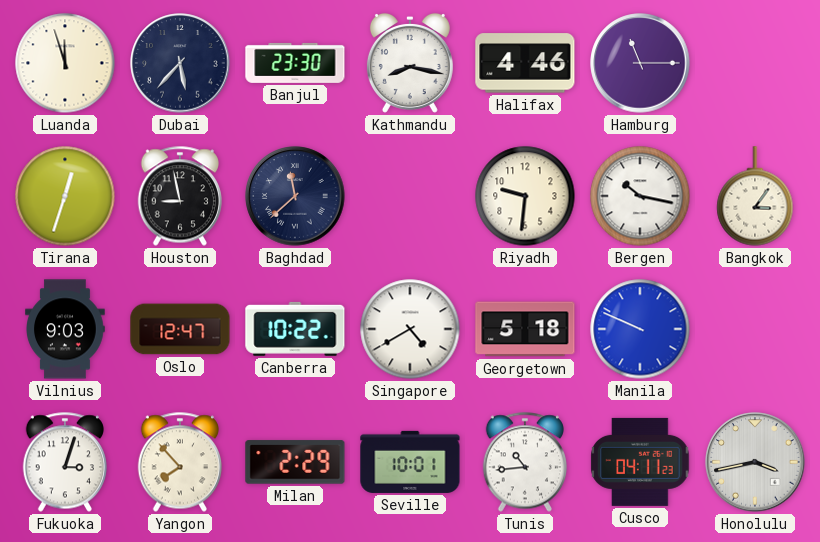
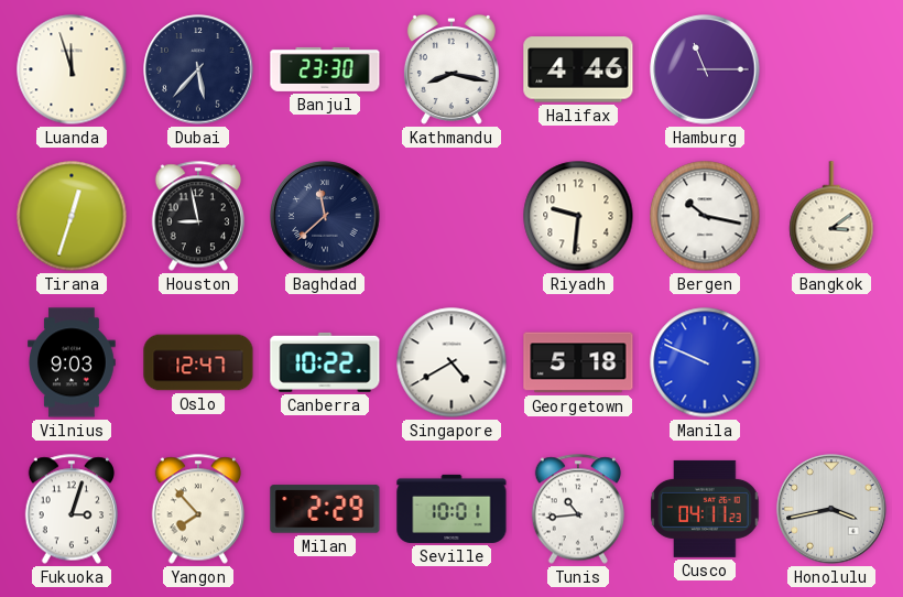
Bangkok: 3:06 -> 3:09 (831, 216)
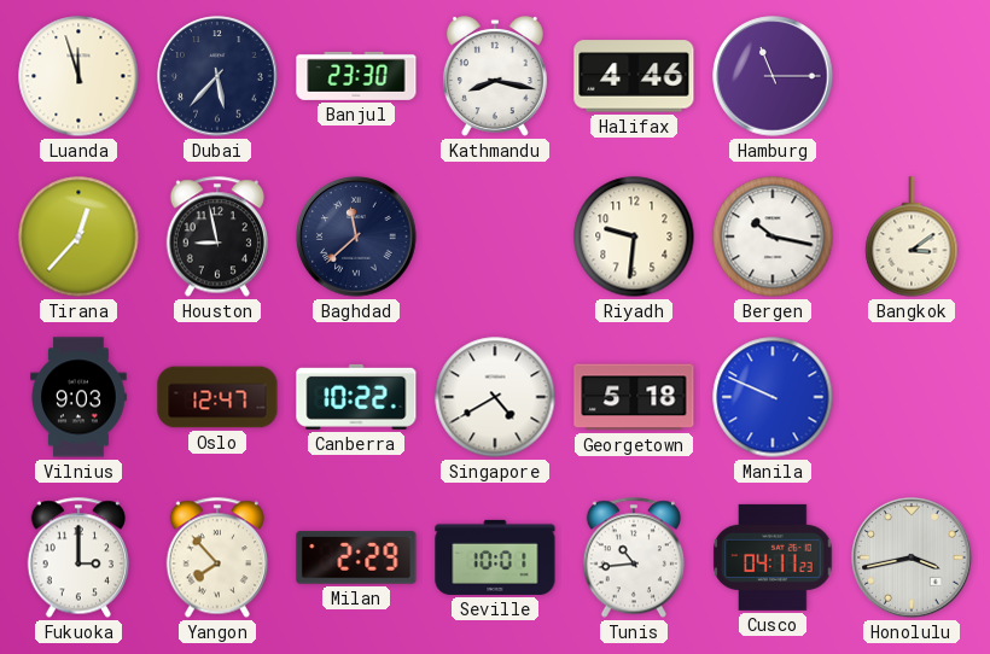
Tirana: 12:33 -> 12:37 (78, 237)
Fukuoka: 3:03 -> 3:00 (77, 557)
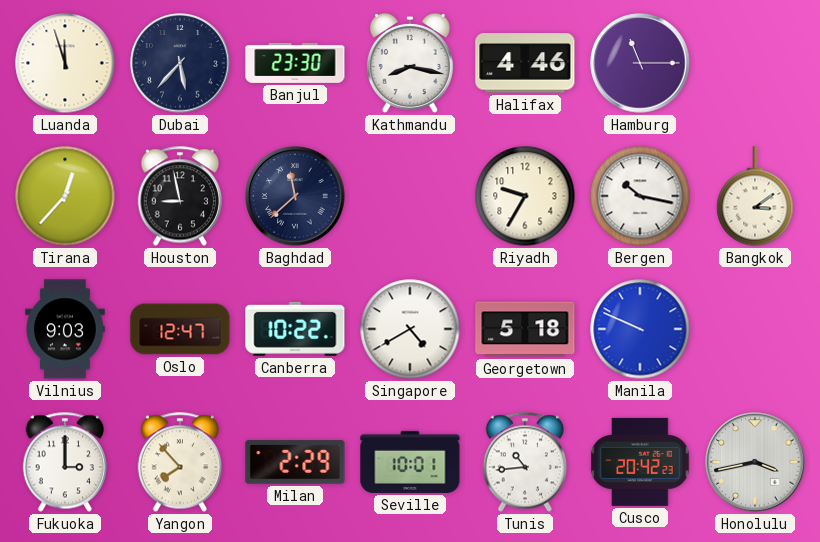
Riyadh: 9:31 -> 9:35 (525, 196)
Cusco: 04:11 -> 20:42 (640, 462)
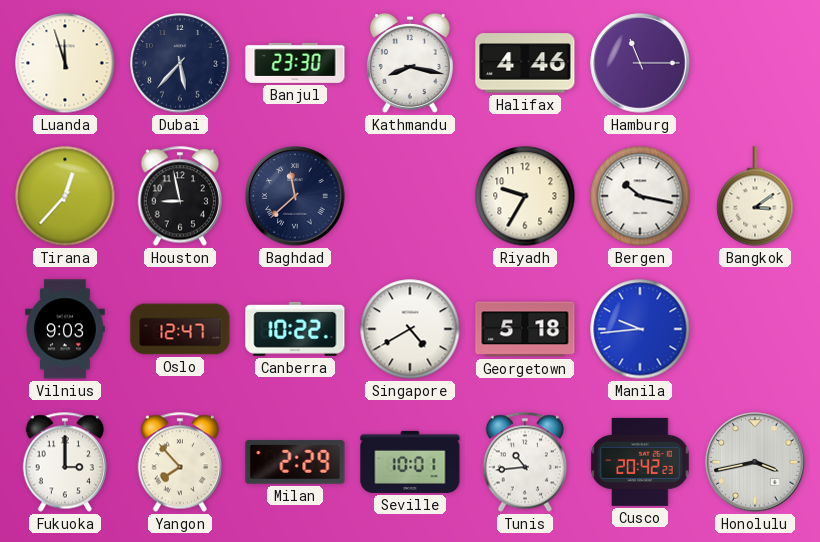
Manila: 9:49 -> 9:44 (640, 329)
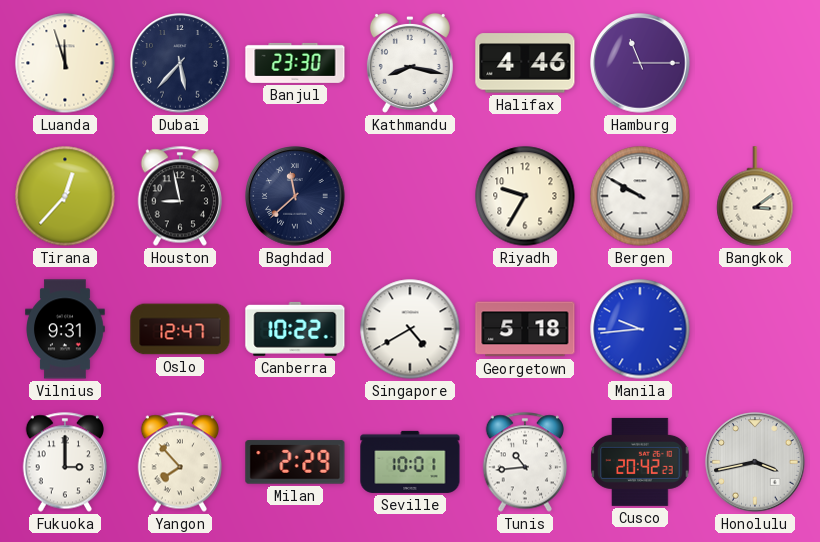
Bergen: 10:17 -> 9:50 (640, 196)
Vilnius: 9:03 -> 9:31 (66, 329)
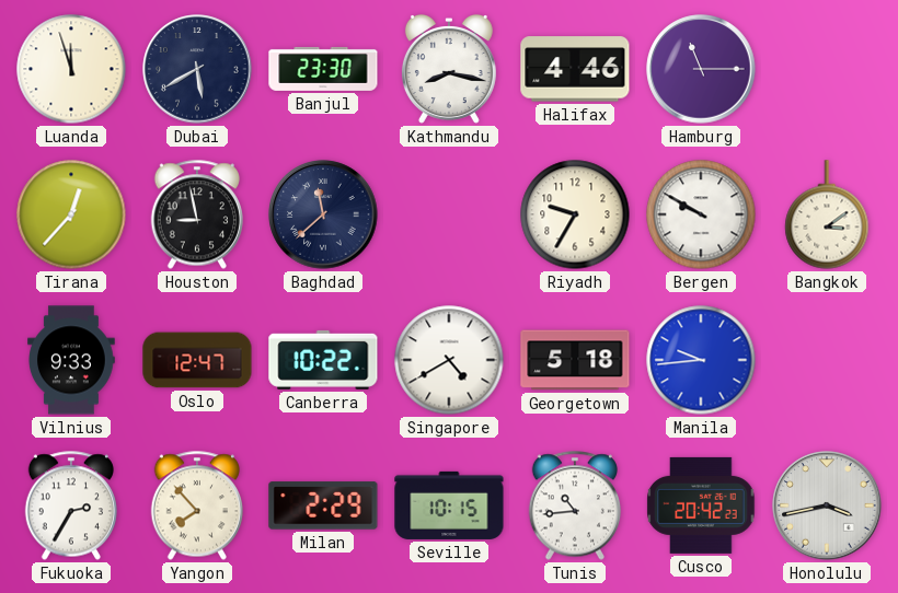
Dubai: 5:37 -> 5:40 (197, 69)
Vilnius: 9:31 -> 9:33 (72, 360)
Fukuoka: 3:00 -> 2:35 (70, 505)
Seville: 10:01 -> 10:15 (449, 505)
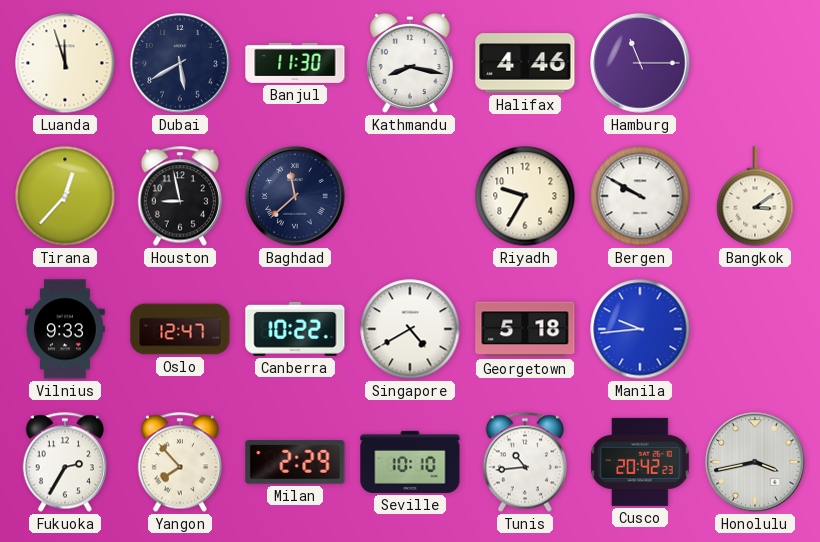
Banjul: 23:30 -> 11:30 (295, 63)
Seville: 10:15 -> 10:10 (410, 462)
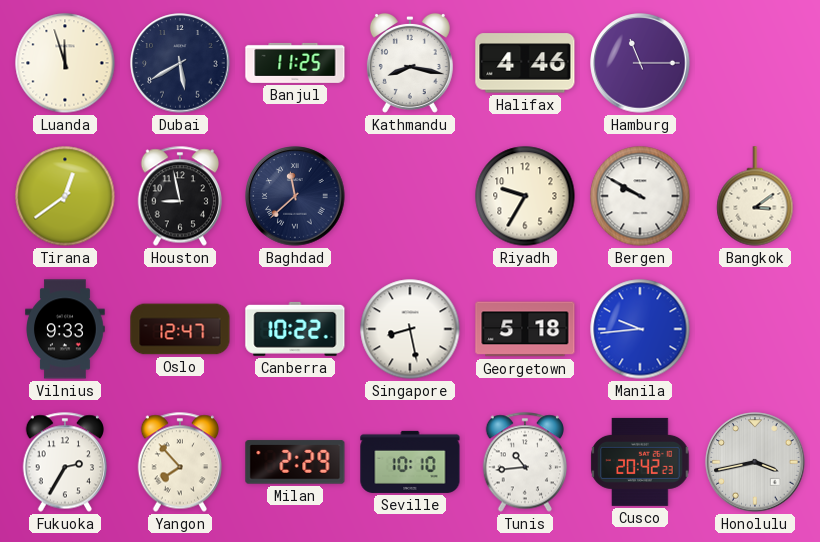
Banjul: 11:30 -> 11:25 (295, 63)
Tirana: 12:37 -> 12:39 (65, 196)
Singapore: 4:40 -> 8:28 (410, 329)
